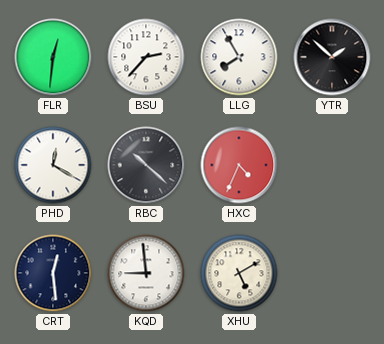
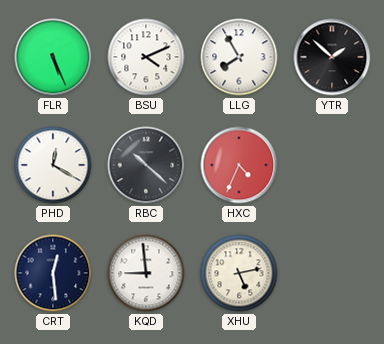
FLR: 12:31 -> 5:26 (53, 57)
BSU: 2:37 -> 4:11 (146, 57)
XHU: 5:10 -> 5:13 (239, 273)
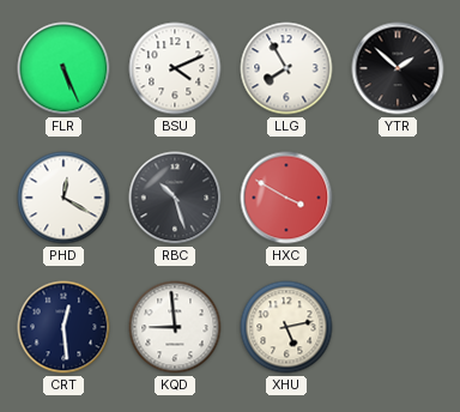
RBC: 10:22 -> 10:27 (175, 198)
HXC: 4:34 -> 3:50 (286, 198)
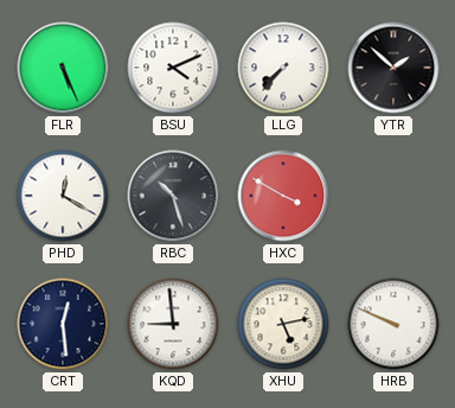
LLG: 7:55 -> 7:37 (283, 68)
HRB: none -> 9:49 (393, 324)
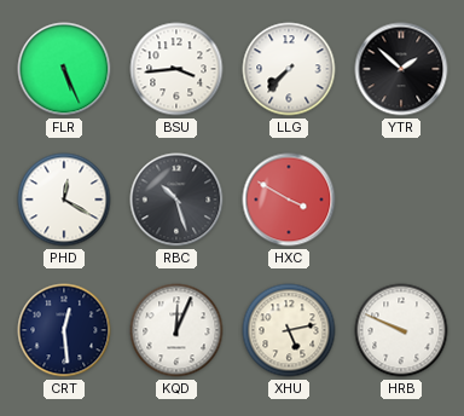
BSU: 4:11 -> 3:44 (176, 69)
KQD: 8:59 -> 12:04 (176, 330)
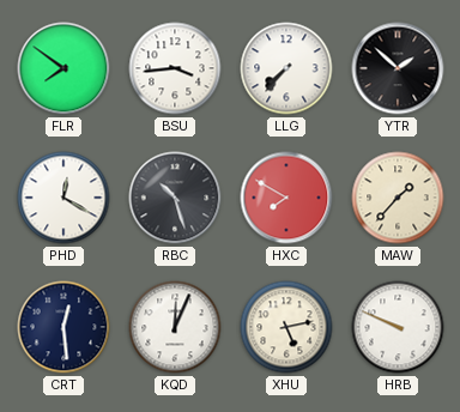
FLR: 5:26 -> 7:51 (63, 68)
HXC: 3:50 -> 7:50 (286, 198)
MAW: none -> 1:37 (398, 198)
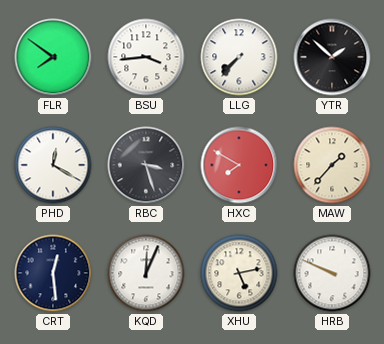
RBC: 10:27 -> 3:27 (146, 165)
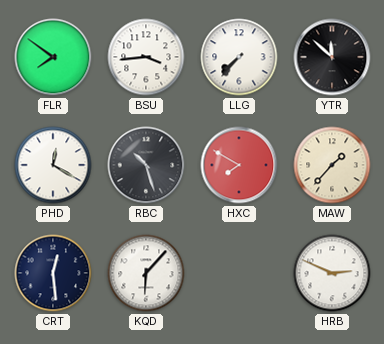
YTR: 1:52 -> 11:52 (332, 57)
RBC: 3:27 -> 10:27 (146, 165)
KQD: 12:04 -> 6:07 (146, 273)
XHU: 5:13 -> none (239, 273)
HRB: 9:49 -> 2:49 (332, 273)
